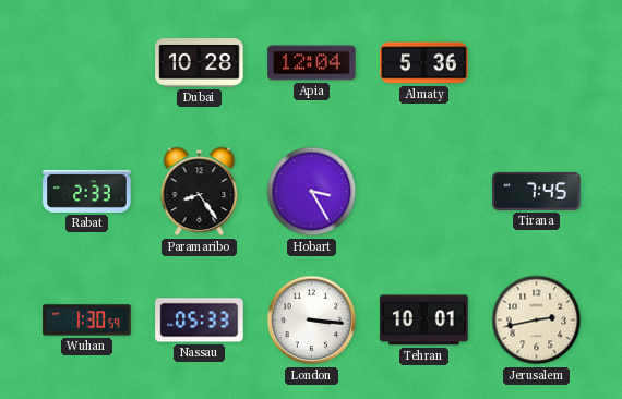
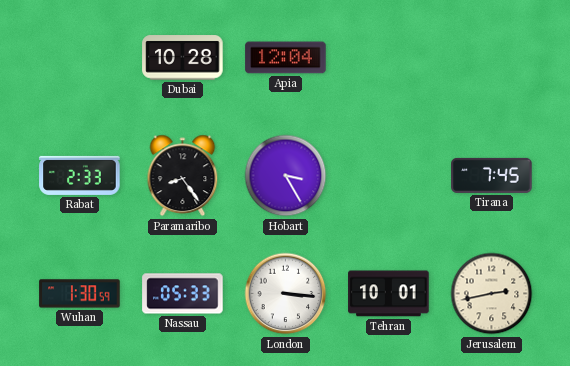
Almaty: 5:36 -> none (424, 63)
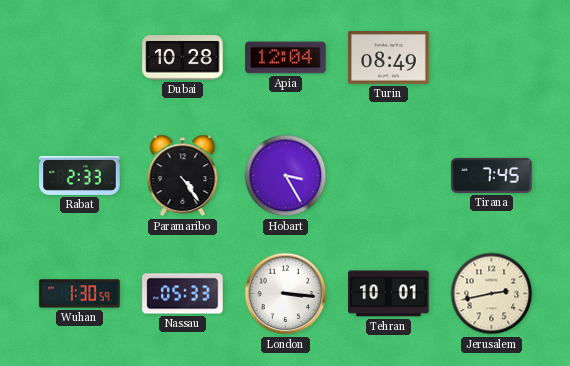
Turin: none -> 08:49 (389, 58)
Paramaribo: 8:24 -> 4:24 (183, 176)
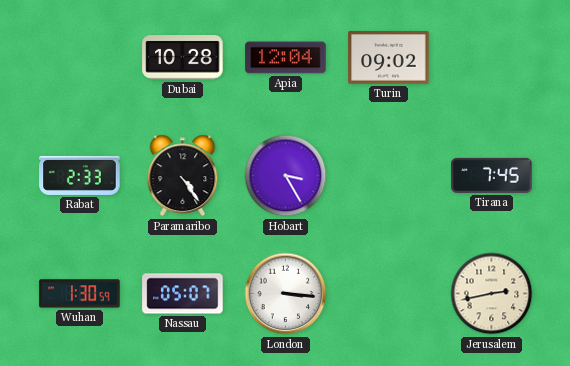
Turin: 08:49 -> 09:02 (389, 58)
Nassau: 05:33 -> 05:07 (183, 294)
Tehran: 10:01 -> none (389, 294)
